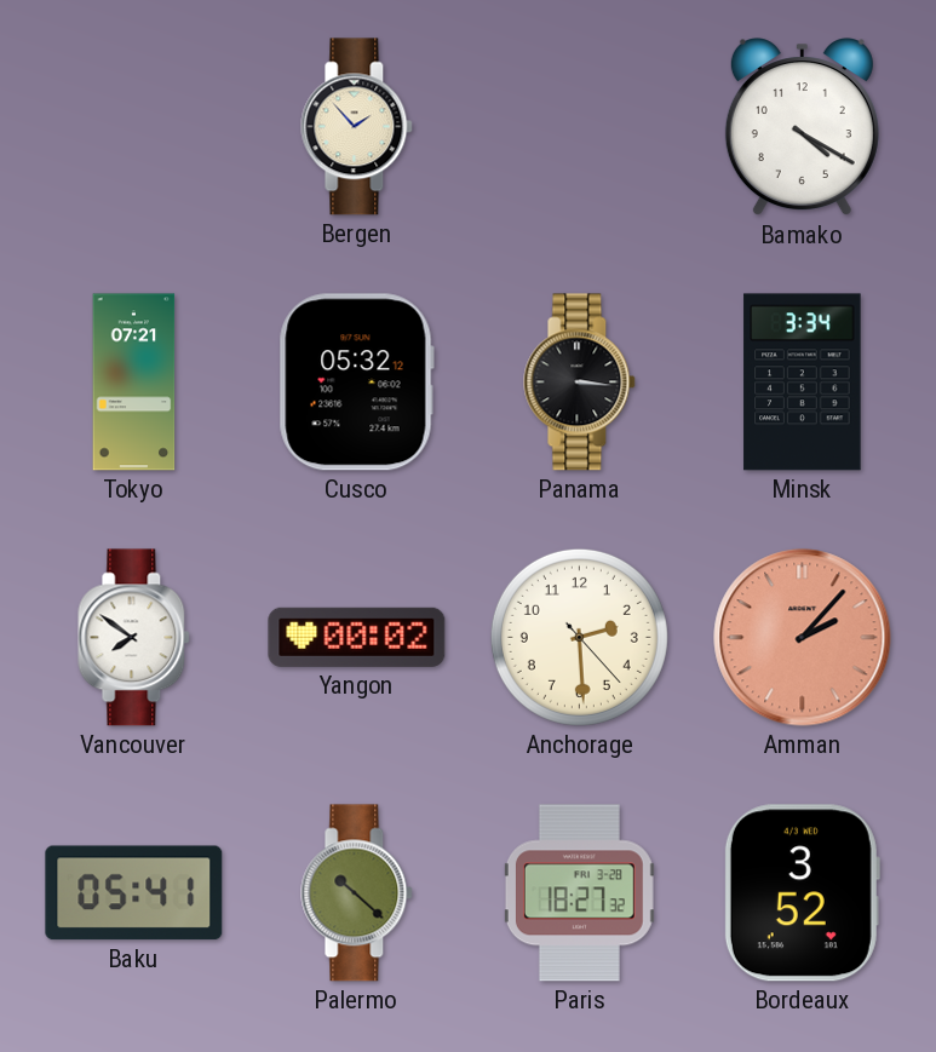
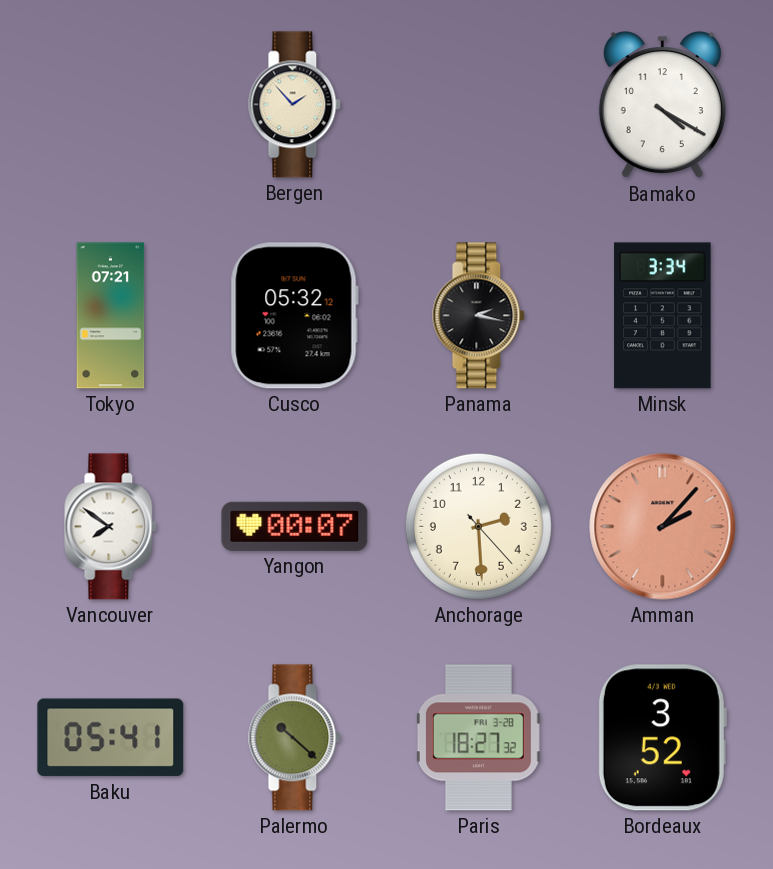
Panama: 3:16 -> 2:17 (479, 316)
Yangon: 00:02 -> 00:07 (295, 526)
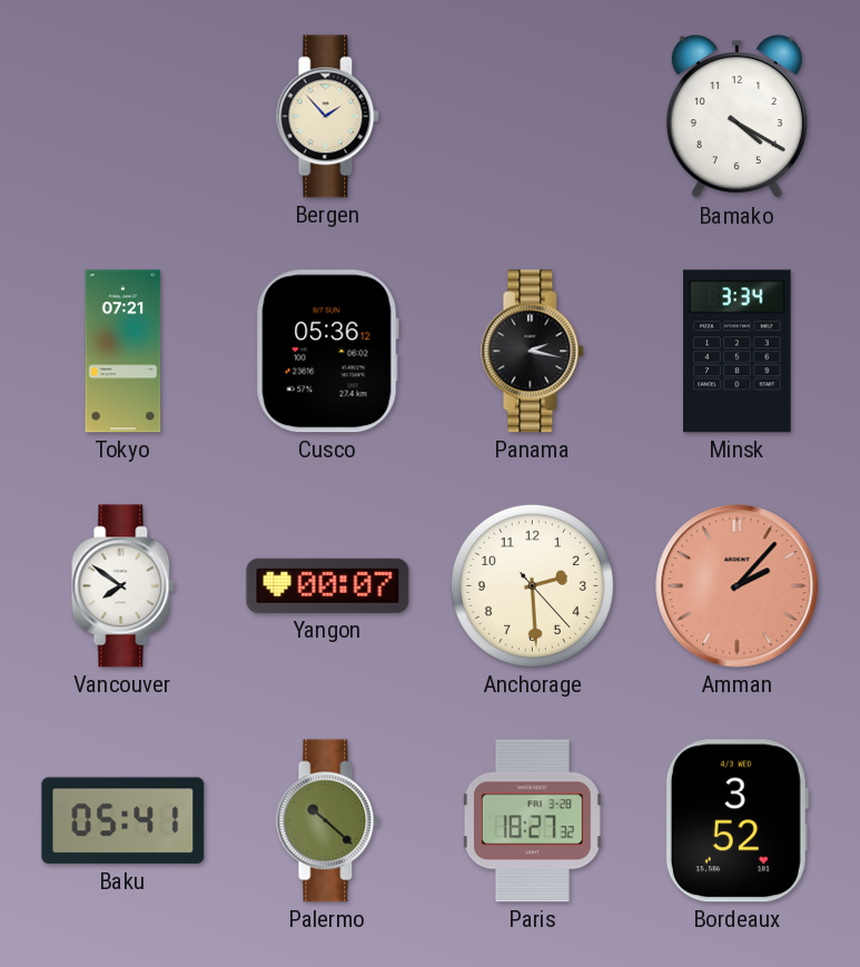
Cusco: 05:32 -> 05:36 (327, 352)
